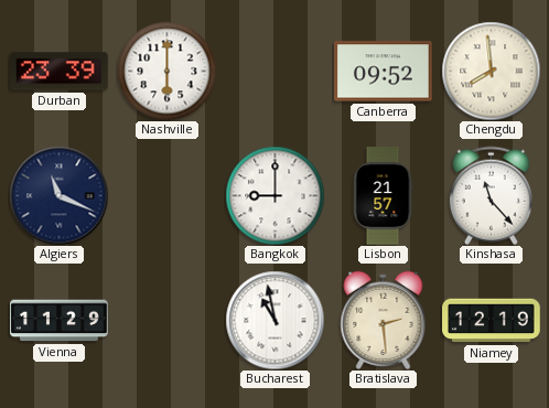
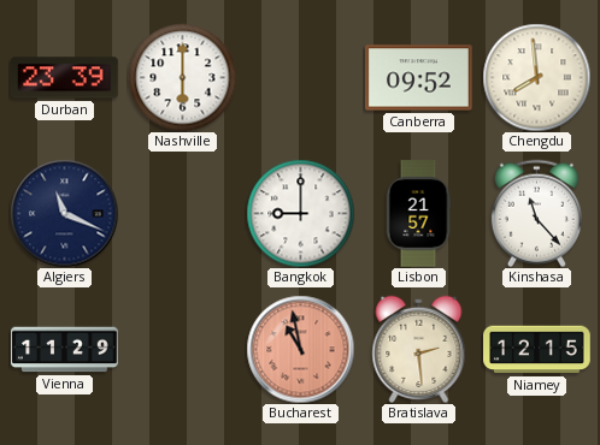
Bucharest dial: white -> salmon (300, 349)
Niamey: 12:19 -> 12:15 (537, 350)
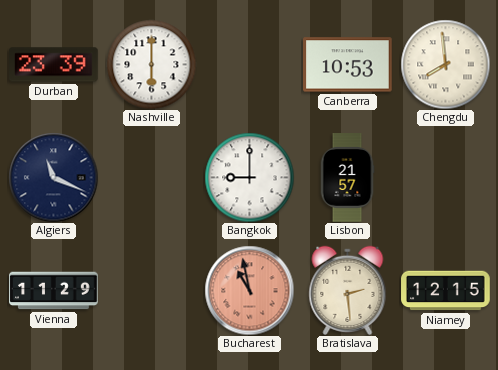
Canberra: 09:52 -> 10:53 (348, 65)
Kinshasa: 11:23 -> none (536, 213)
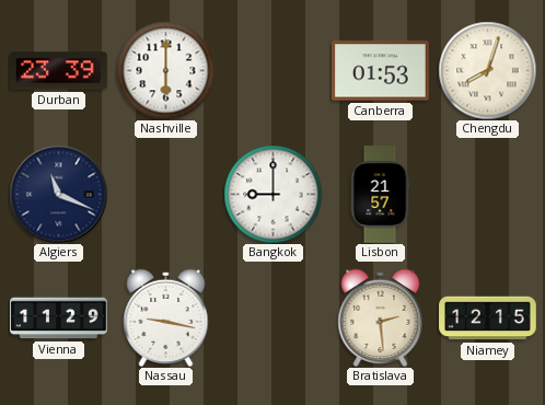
Canberra: 10:53 -> 01:53 (381, 71)
Chengdu: 7:59 -> 8:03 (487, 70)
Nassau: none -> 9:17 (166, 317)
Bucharest: 10:58 -> none (249, 290)
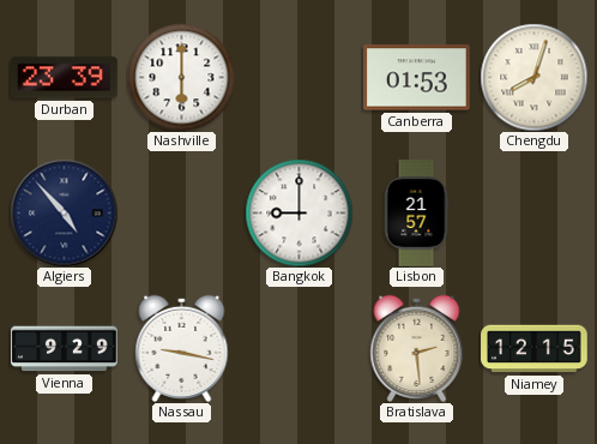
Algiers: 11:19 -> 4:53 (64, 212)
Vienna: 11:29 -> 9:29 (65, 349)
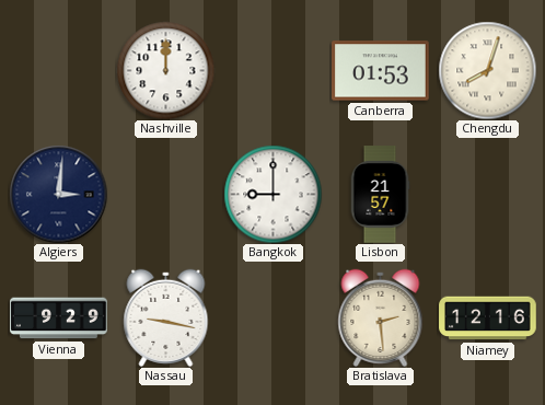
Durban: 23:39 -> none (65, 78)
Nashville: 6:00 -> 12:00 (165, 70)
Algiers: 4:53 -> 3:01 (58, 194)
Niamey: 12:15 -> 12:16 (488, 319)
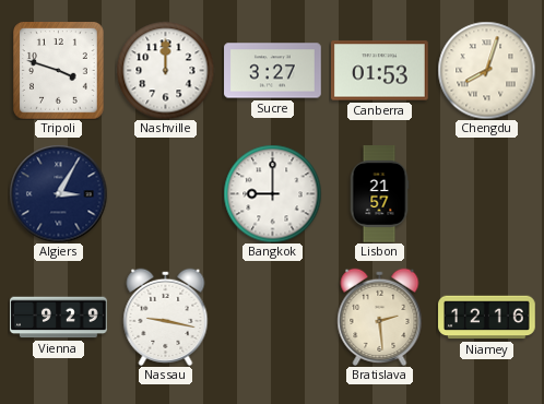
Tripoli: none -> 3:48 (59, 71)
Sucre: none -> 3:27 (273, 71)
Algiers: 3:01 -> 3:05 (58, 193)
